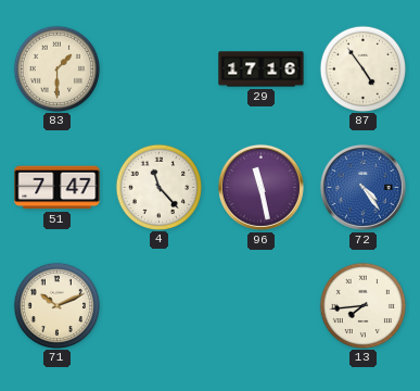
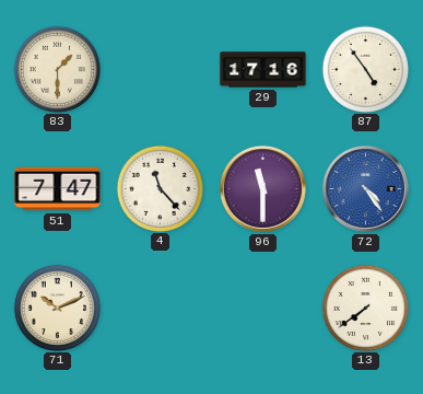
96: 11:28 -> 11:30 (262, 188)
13: 7:44 -> 7:39 (365, 308)
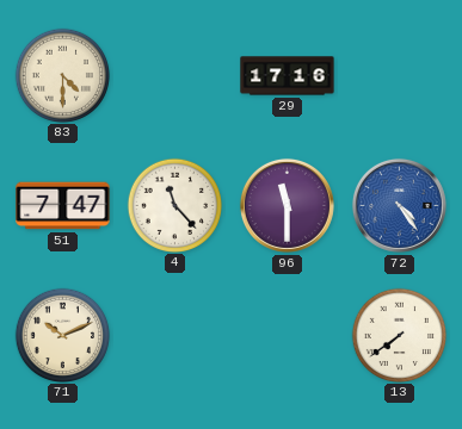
83: 1:30 -> 4:30 (62, 75)
87: 4:54 -> none (365, 69)
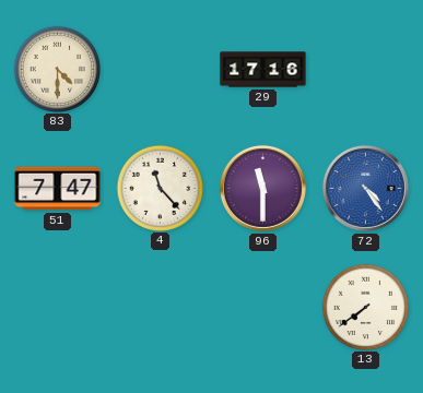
71: 10:11 -> none (62, 335)
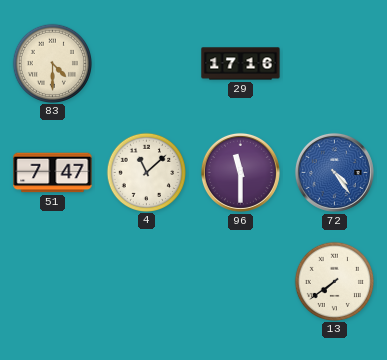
4: 11:23 -> 11:08 (146, 172)
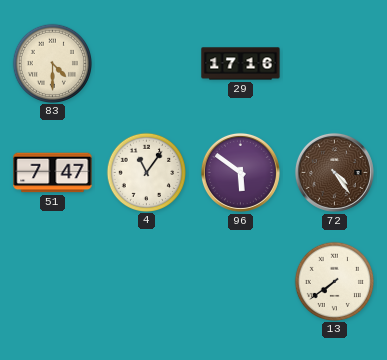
4: 11:08 -> 11:06 (146, 172)
96: 11:30 -> 5:51 (240, 172)
72 dial: blue -> brown (334, 172)
